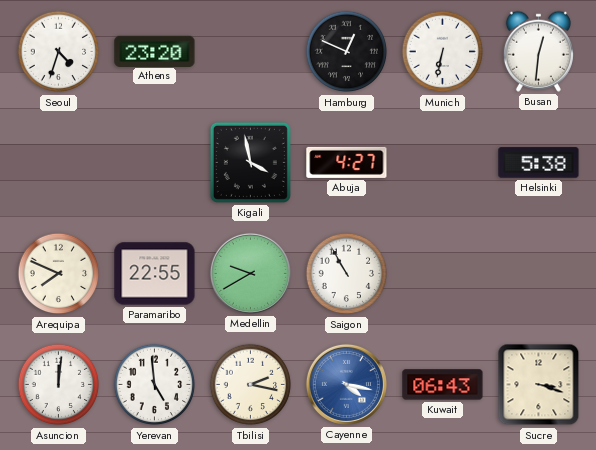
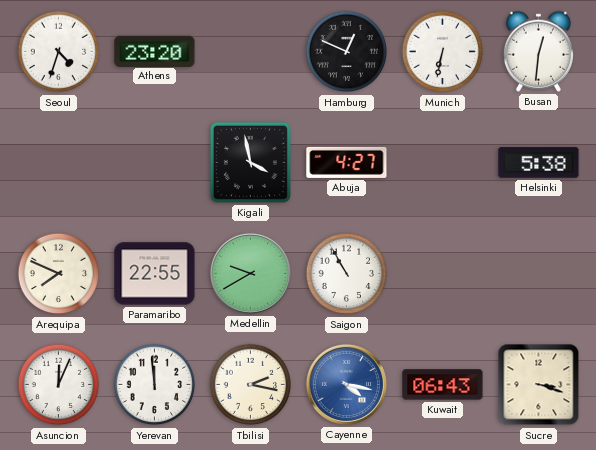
Asuncion: 12:01 -> 12:04 (59, 385)
Yerevan: 4:59 -> 11:59 (155, 385)
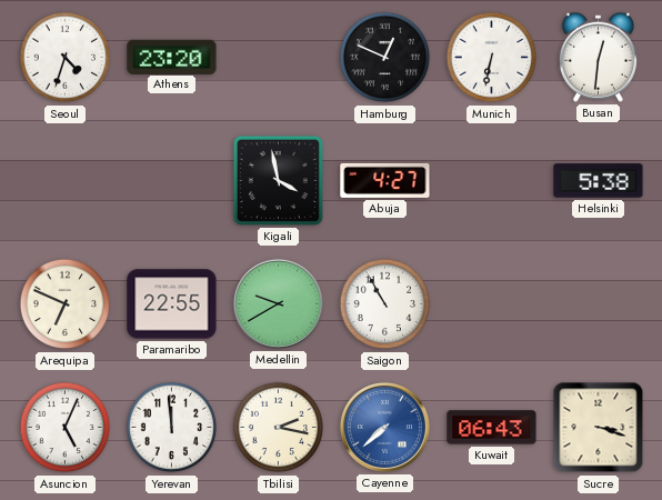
Arequipa: 7:49 -> 6:49 (66, 304)
Asuncion: 12:04 -> 5:04 (66, 428)
Cayenne: 4:17 -> 7:38 (384, 427)
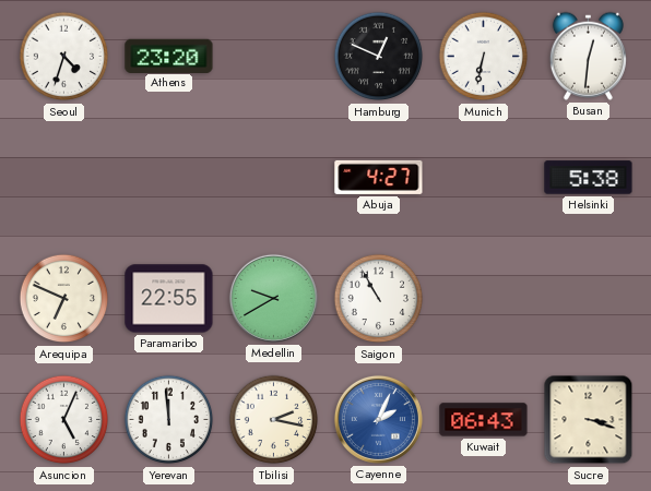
Kigali: 3:58 -> none (278, 180)
Cayenne: 7:38 -> 2:04 (378, 419)
